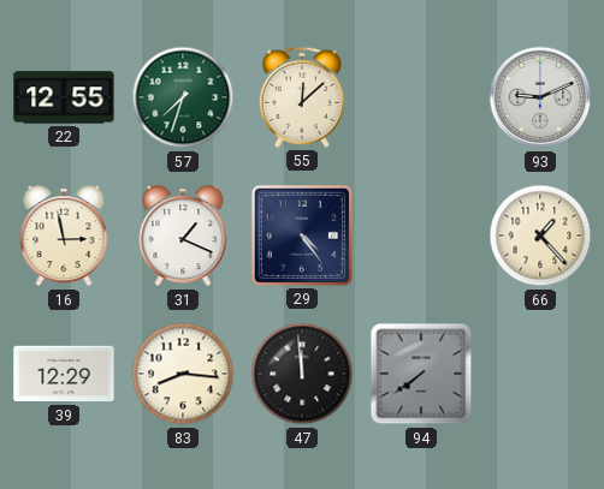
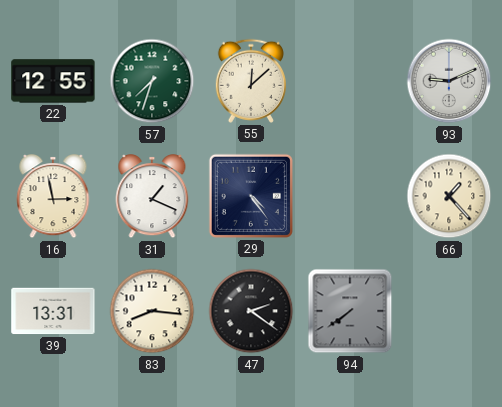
39: 12:29 -> 13:31 (53, 311)
47: 11:59 -> 2:21 (251, 311)
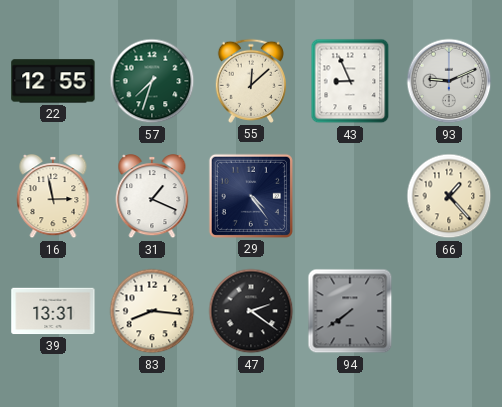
43: none -> 8:56 (350, 81)
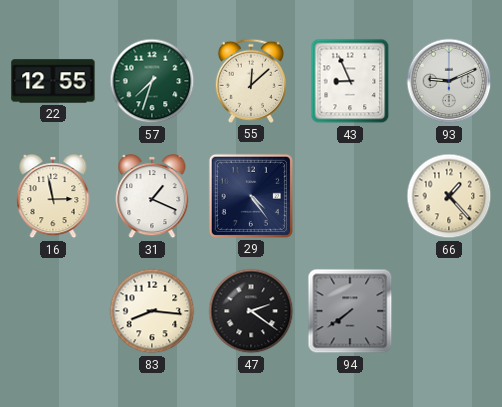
39: 13:31 -> none (53, 311)
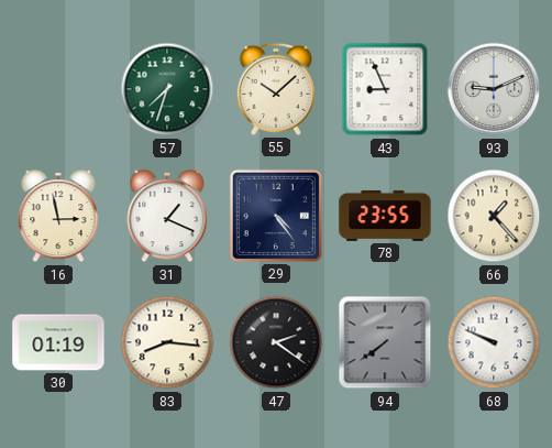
22: 12:55 -> none (53, 81)
55: 12:08 -> 10:08 (276, 89)
78: none -> 23:55 (385, 216)
30: none -> 01:19 (58, 342)
68: none -> 9:49 (494, 342)
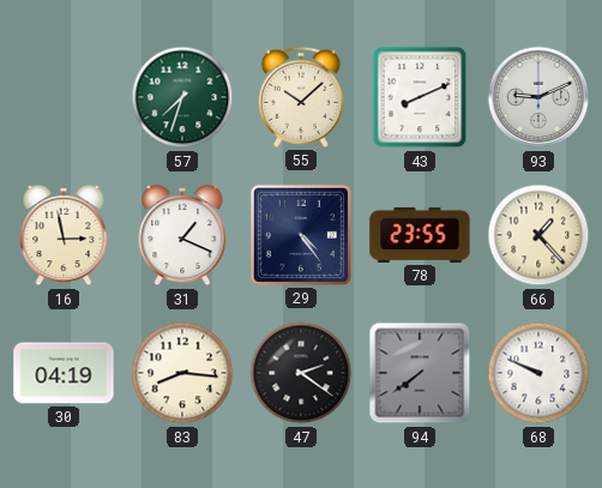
43: 8:56 -> 8:11 (420, 97)
30: 01:19 -> 04:19 (64, 373)
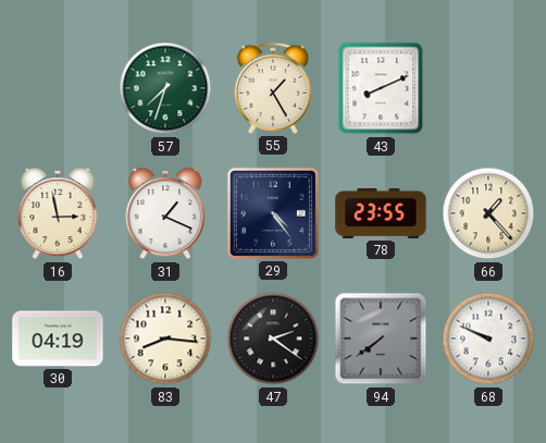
55: 10:08 -> 1:25 (273, 88)
93: 9:11 -> none (538, 97)
